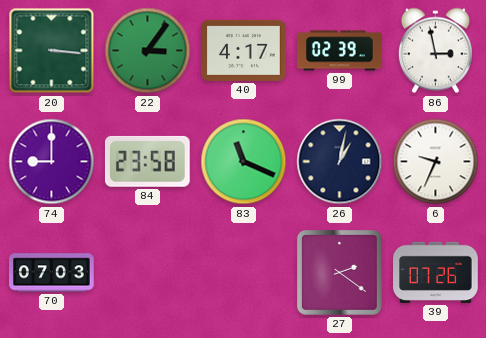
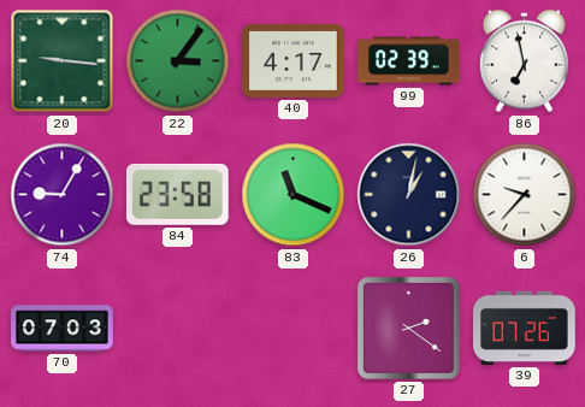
20: 3:16 -> 9:16 (63, 61)
86: 2:58 -> 6:58 (524, 61)
74: 9:00 -> 9:05 (63, 195)
6: 9:34 -> 9:37 (525, 195)
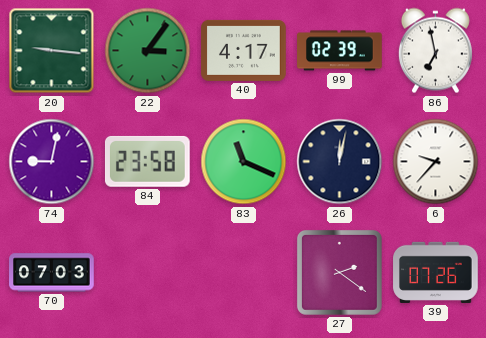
74: 9:05 -> 9:02 (52, 162)
26: 1:02 -> 12:02 (340, 162)
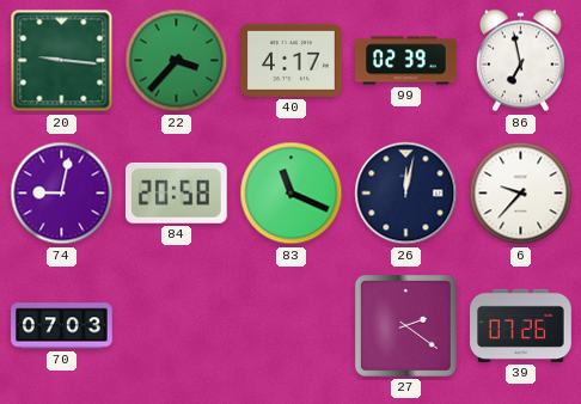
22: 3:06 -> 3:37 (177, 61)
84: 23:58 -> 20:58 (176, 192)
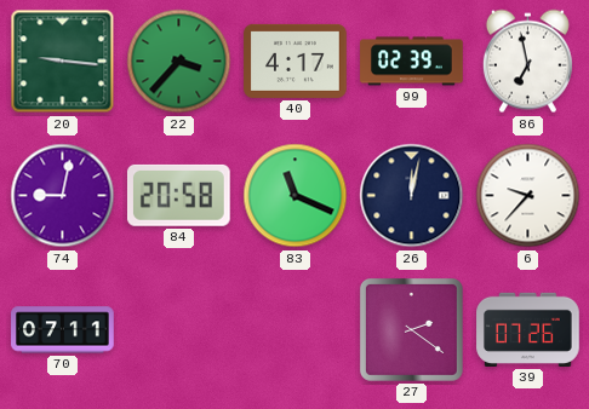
70: 07:03 -> 07:11 (63, 330)
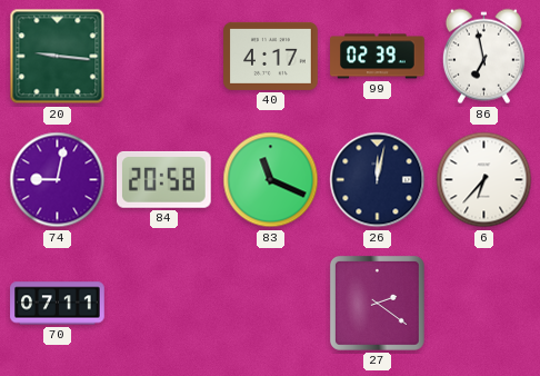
22: 3:37 -> none (179, 62)
6: 9:37 -> 6:37 (484, 180)
39: 07:26 -> none (528, 329)
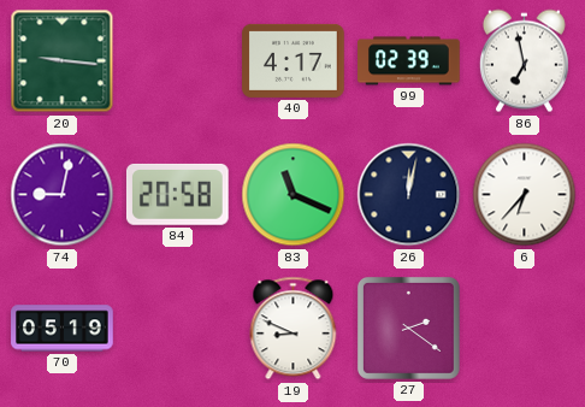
70: 07:11 -> 05:19 (63, 329)
19: none -> 8:49 (294, 329)
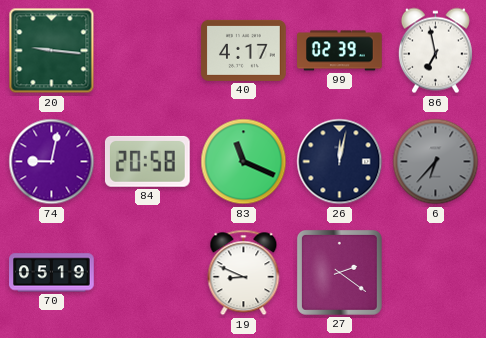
6 dial: white -> grey (436, 162)
